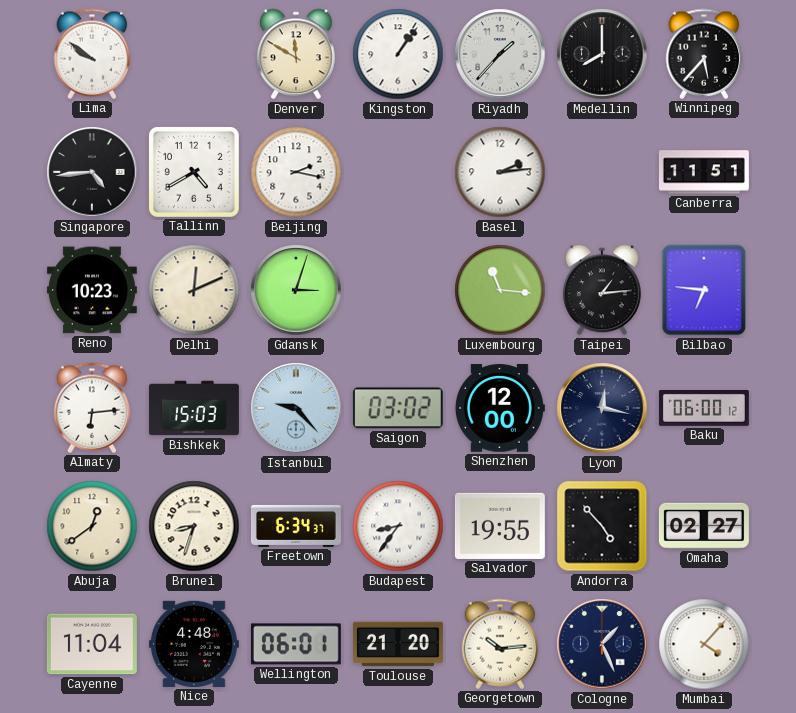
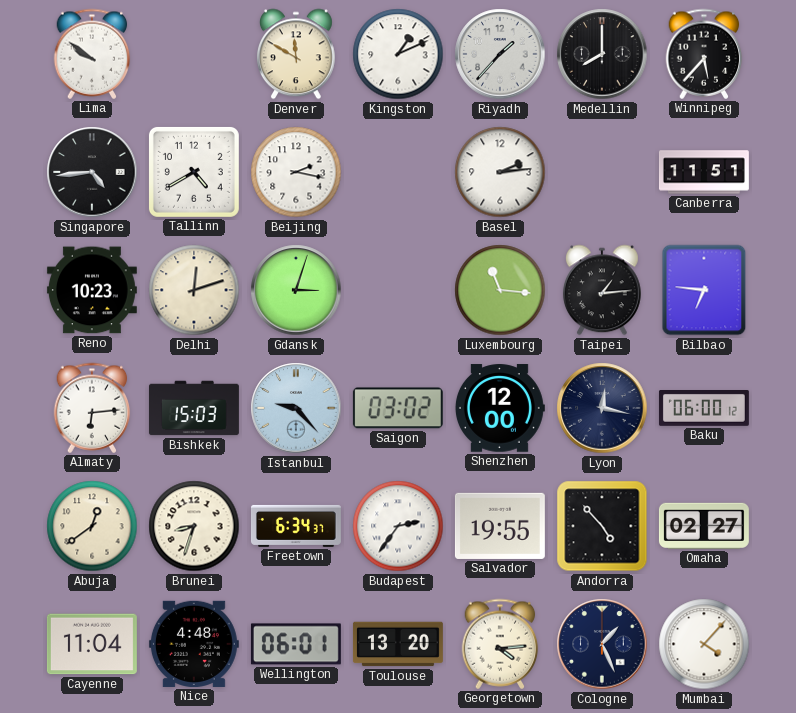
Kingston: 1:06 -> 1:11 (398, 54)
Delhi: 12:11 -> 12:12 (194, 290)
Budapest: 8:36 -> 2:36 (398, 526)
Toulouse: 21:20 -> 13:20 (398, 644)
Georgetown: 10:14 -> 4:14 (500, 644)
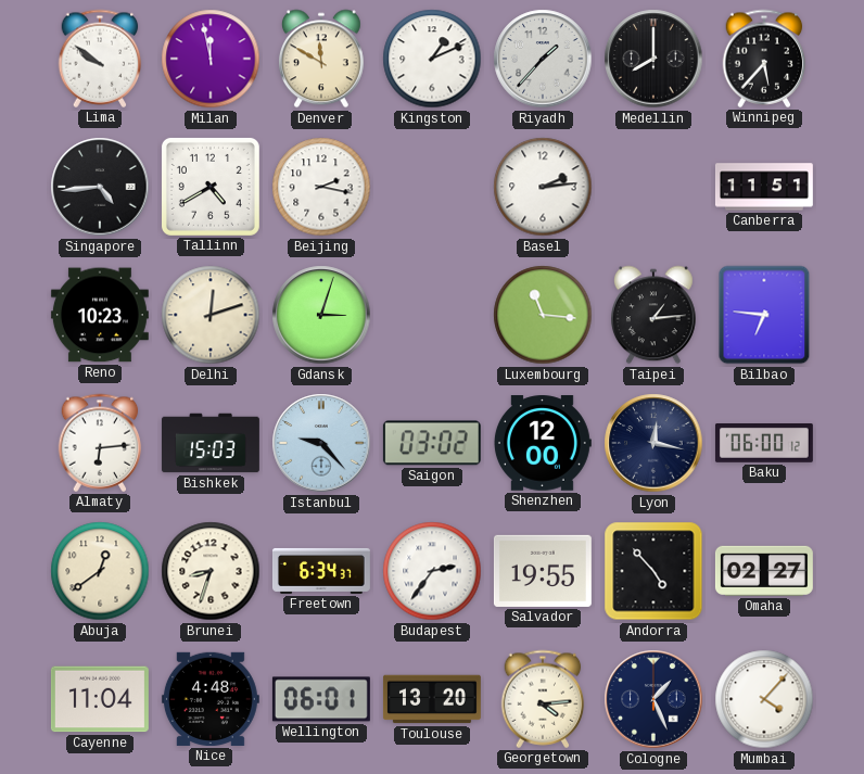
Milan: none -> 11:58 (211, 59)
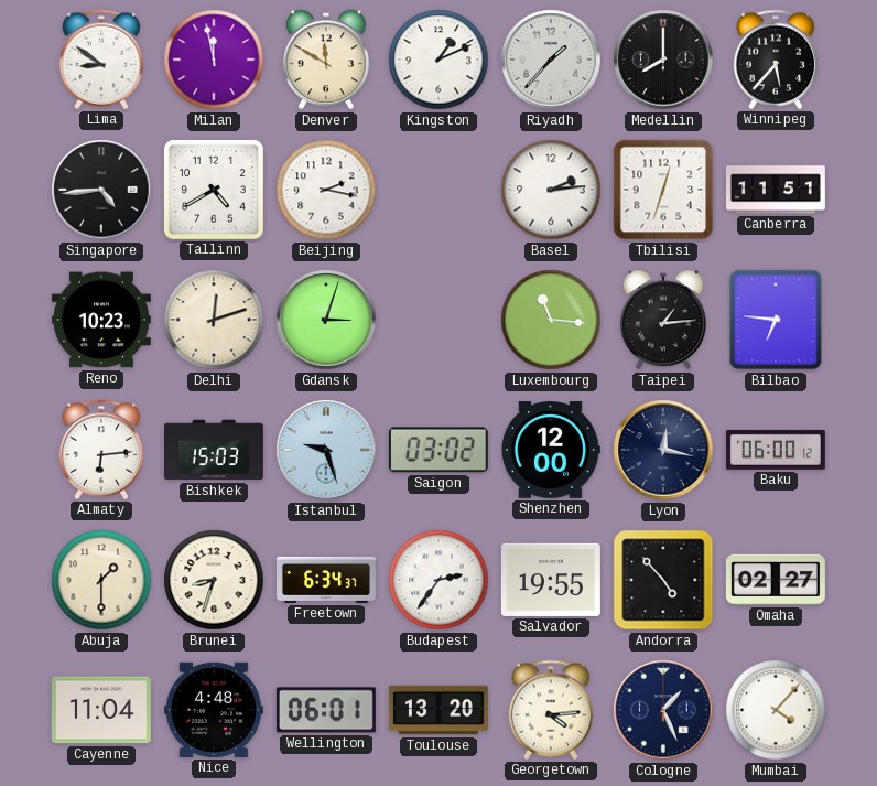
Lima: 9:51 -> 8:51 (101, 60)
Tbilisi: none -> 12:33 (663, 190)
Istanbul: 9:23 -> 9:27 (326, 450)
Abuja: 12:39 -> 1:30 (101, 580)
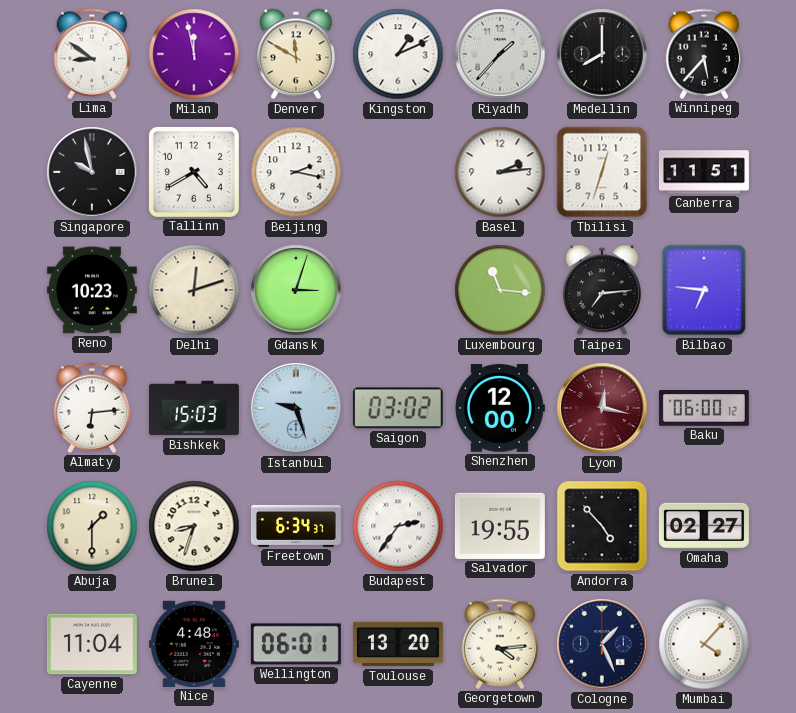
Singapore: 4:44 -> 9:58 (92, 172)
Taipei: 1:14 -> 7:14 (602, 290)
Lyon dial: navy -> burgundy (602, 408)
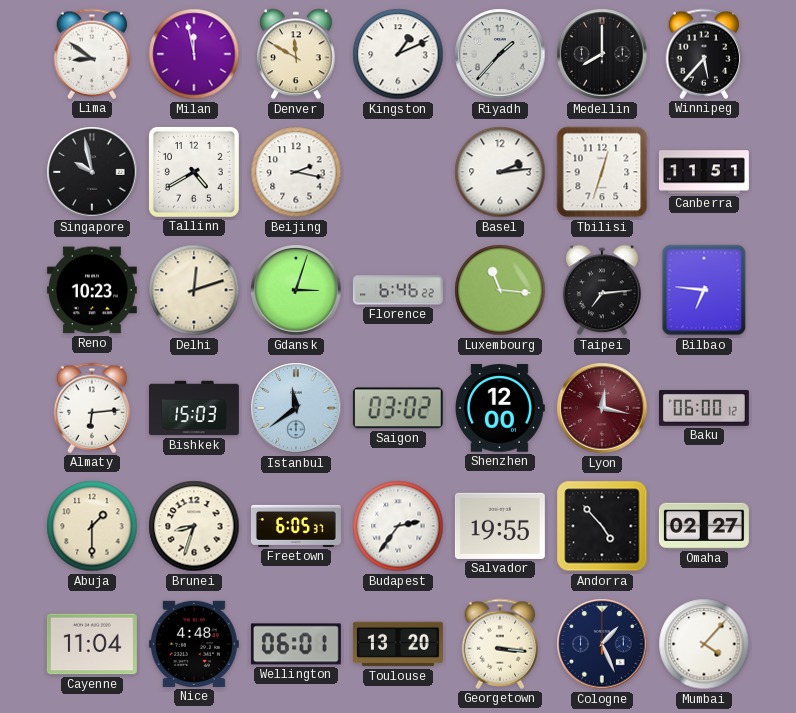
Florence: none -> 6:46 (398, 290)
Istanbul: 9:27 -> 11:39 (296, 408)
Freetown: 6:34 -> 6:05 (296, 526)
Georgetown: 4:14 -> 3:16 (500, 644)
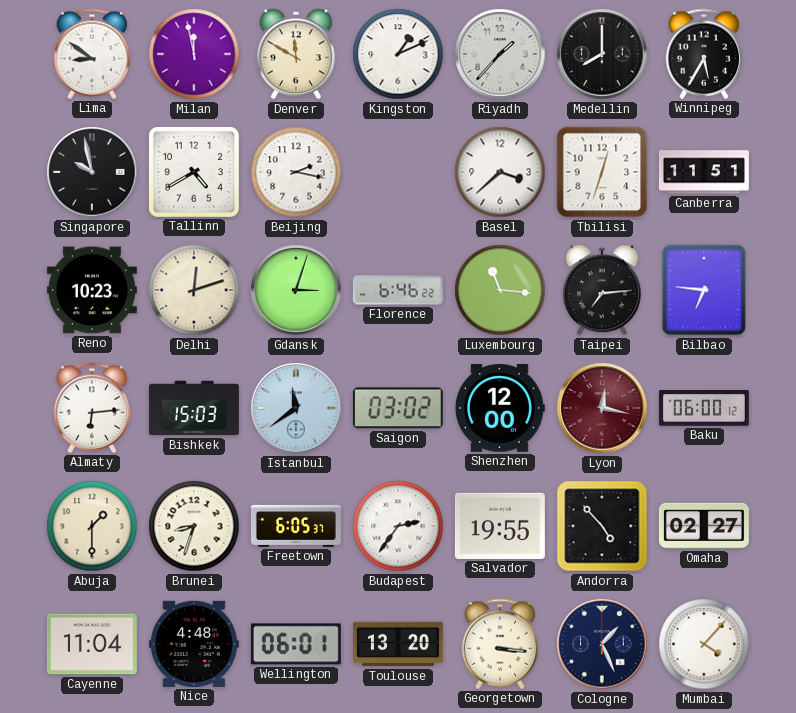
Winnipeg: 5:37 -> 5:35 (704, 54)
Basel: 2:14 -> 3:38 (500, 172)
